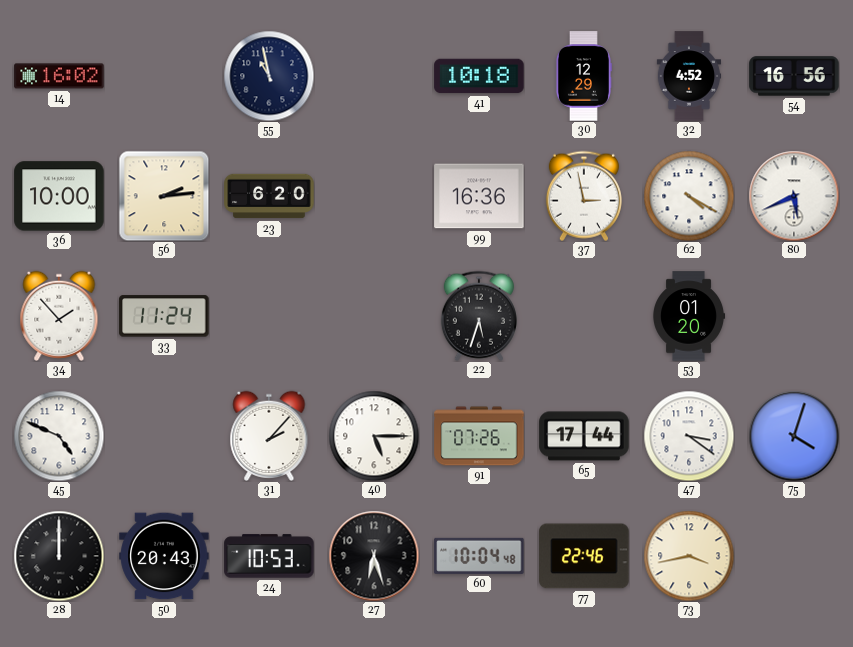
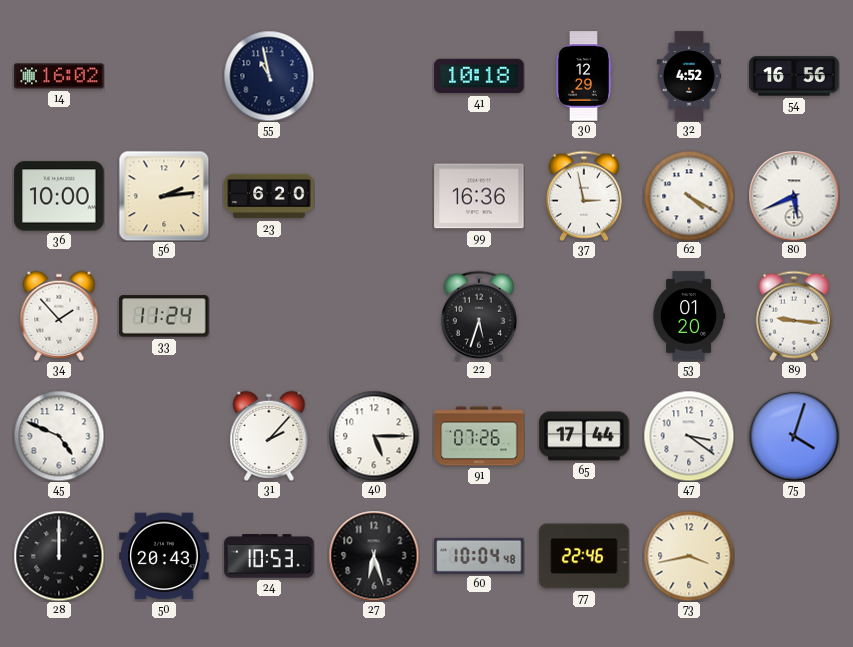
89: none -> 9:16 (794, 316)
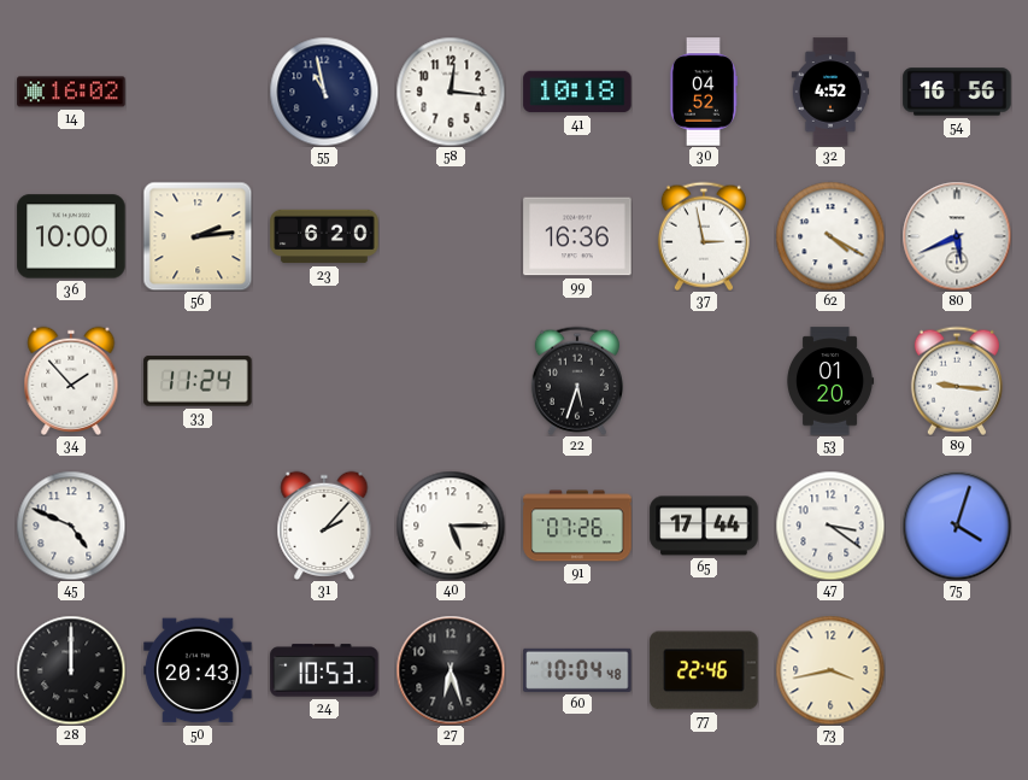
58: none -> 12:16 (451, 92)
30: 12:29 -> 04:52 (703, 92)
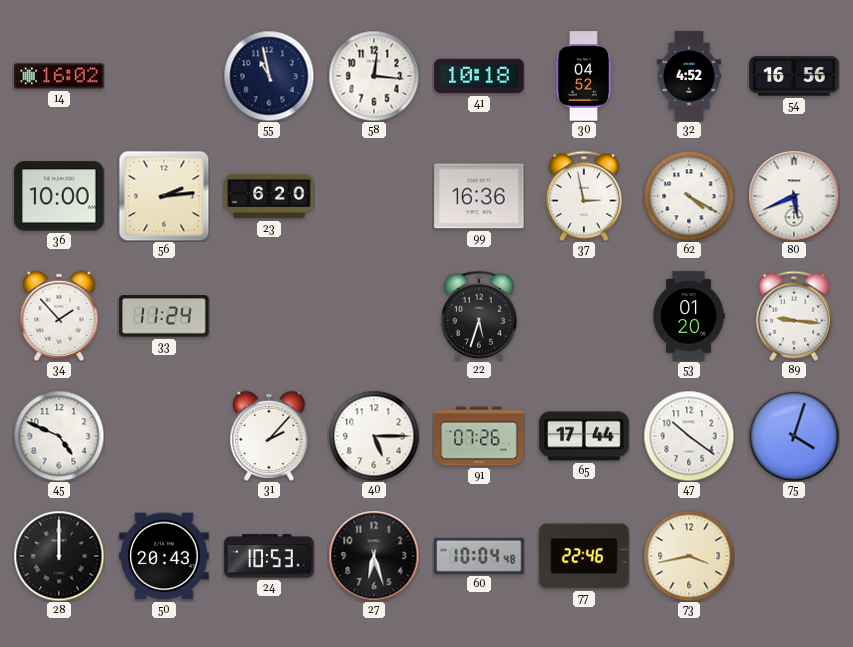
47: 3:21 -> 10:21 (689, 436)
